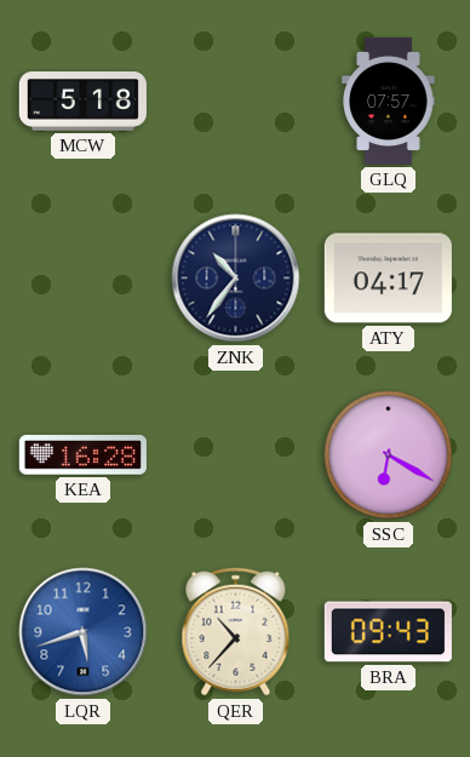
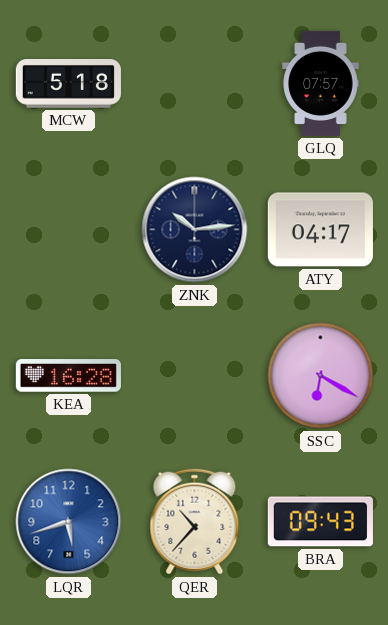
ZNK: 10:36 -> 10:14 (195, 230)
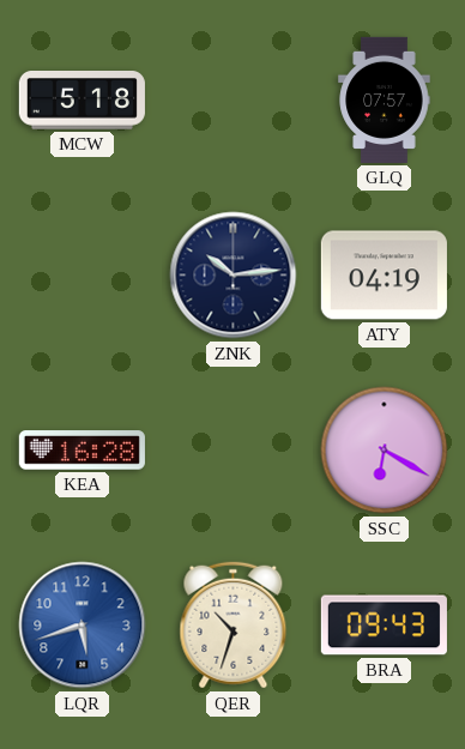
ATY: 04:17 -> 04:19 (384, 276)
QER: 10:37 -> 10:33 (234, 626)
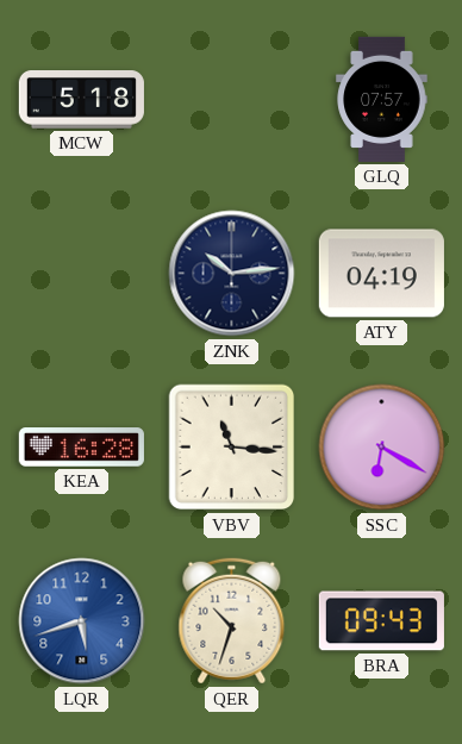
VBV: none -> 11:16 (232, 448)
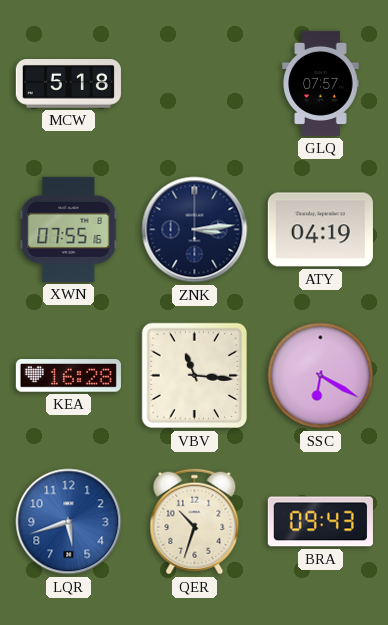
XWN: none -> 07:55 (69, 229)
ZNK: 10:14 -> 3:14 (195, 230)
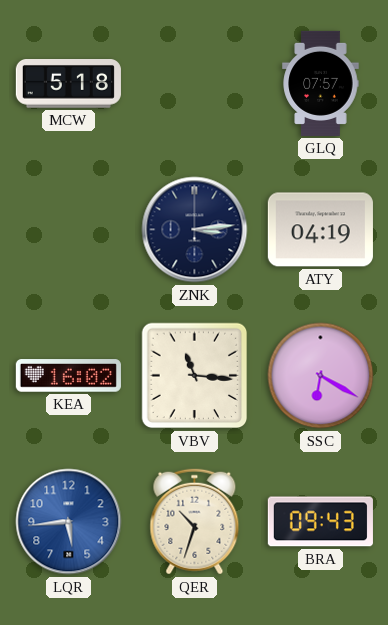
XWN: 07:55 -> none (69, 229)
KEA: 16:28 -> 16:02 (68, 376)
LQR: 5:42 -> 5:44 (69, 522)
